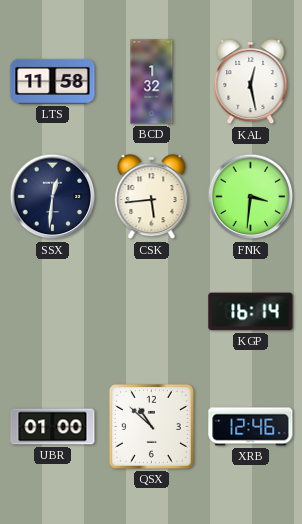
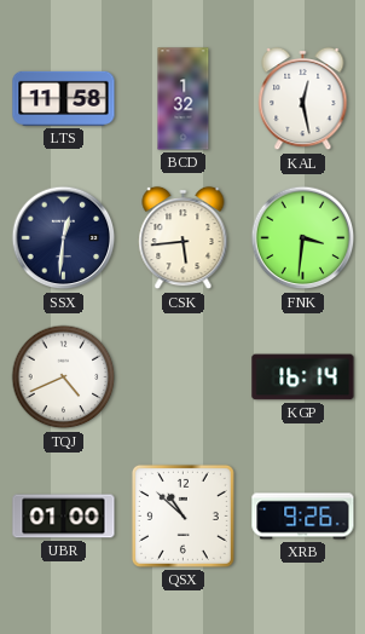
TQJ: none -> 4:41 (64, 377)
XRB: 12:46 -> 9:26 (303, 517)
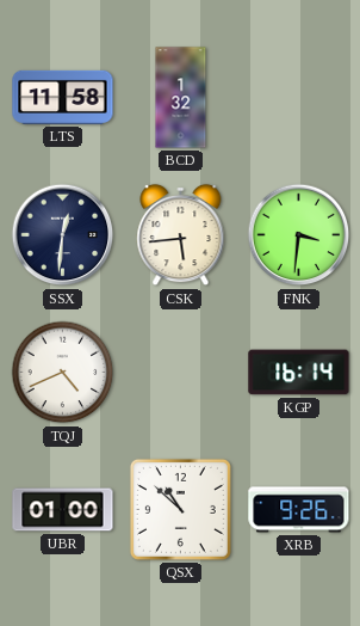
KAL: 12:28 -> none (303, 99)
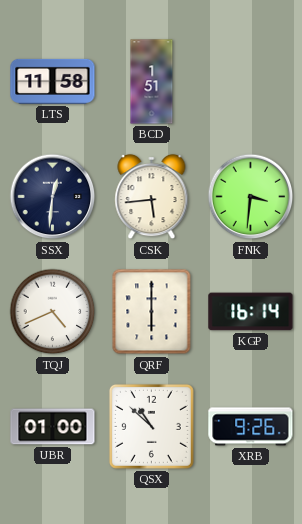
BCD: 1:32 -> 1:51 (152, 82)
QRF: none -> 6:00 (152, 312)
